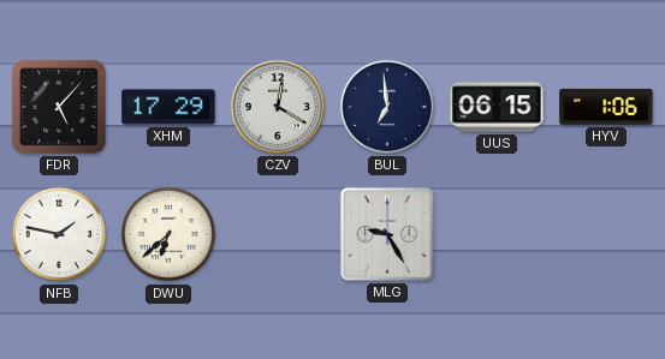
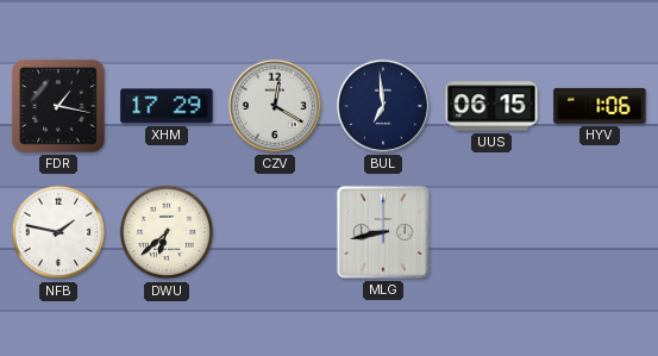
FDR: 5:07 -> 1:17 (58, 106)
MLG: 9:25 -> 8:43 (383, 232)
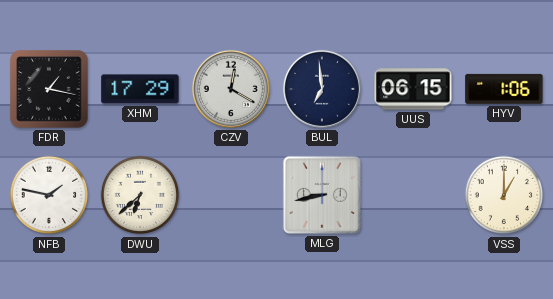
VSS: none -> 1:00 (504, 195)
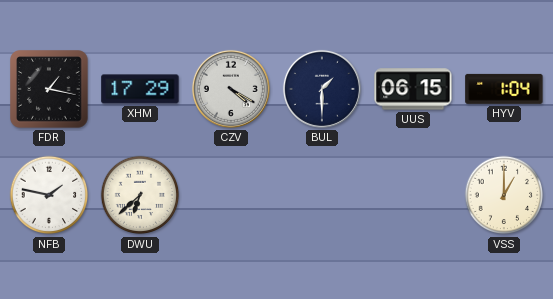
CZV: 12:20 -> 4:20 (231, 89)
BUL: 6:59 -> 1:30 (322, 89)
HYV: 1:06 -> 1:04 (504, 89)
MLG: 8:43 -> none (322, 195)
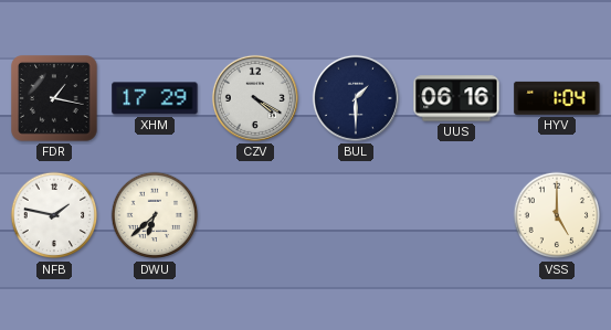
UUS: 06:15 -> 06:16 (456, 98)
VSS: 1:00 -> 5:00 (557, 215)
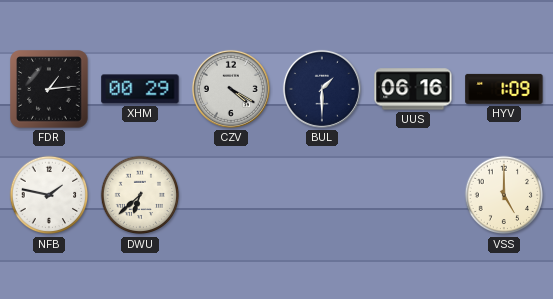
FDR: 1:17 -> 1:14 (49, 89)
XHM: 17:29 -> 00:29 (140, 89)
HYV: 1:04 -> 1:09 (504, 89)
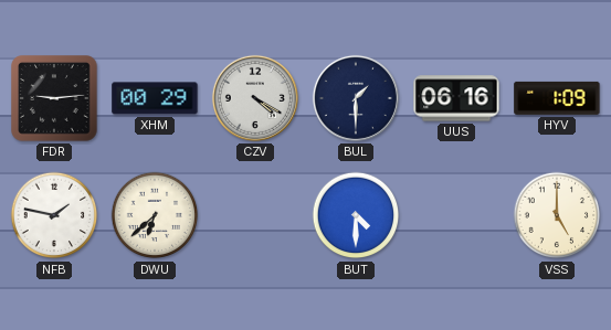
FDR: 1:14 -> 9:14 (54, 98)
BUT: none -> 4:30 (356, 215)
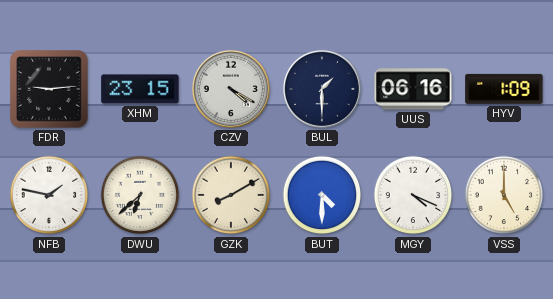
XHM: 00:29 -> 23:15 (140, 89)
GZK: none -> 8:10 (231, 195)
MGY: none -> 4:19 (413, 195)
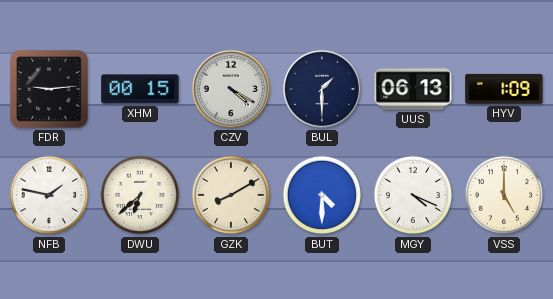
XHM: 23:15 -> 00:15 (140, 89)
UUS: 06:16 -> 06:13 (413, 89)
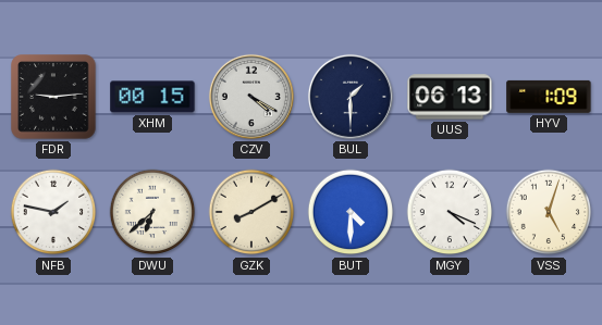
VSS: 5:00 -> 5:03 (549, 212)
